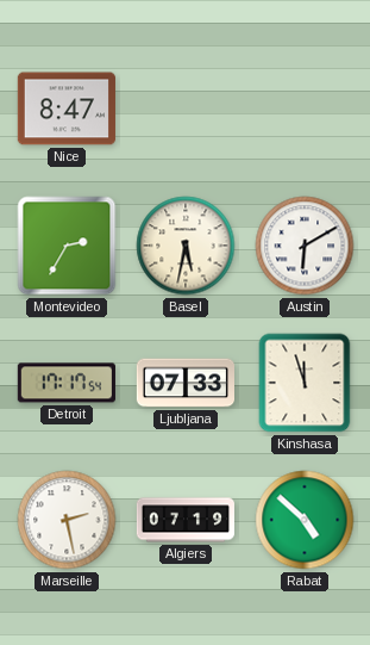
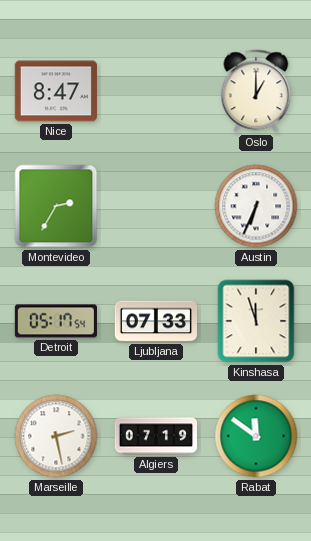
Oslo: none -> 1:00 (256, 91)
Basel: 5:32 -> none (186, 246)
Austin: 6:10 -> 6:34 (256, 206)
Detroit: 17:17 -> 05:17 (56, 321)
Rabat: 4:52 -> 11:51 (256, 436)
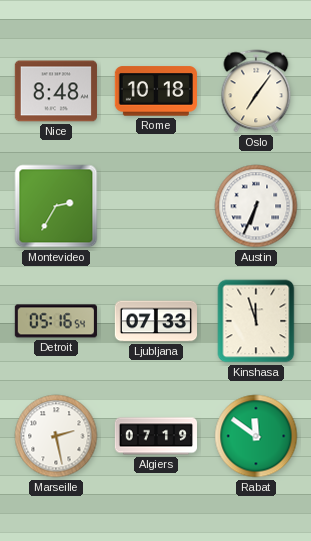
Nice: 8:47 -> 8:48 (56, 91)
Rome: none -> 10:18 (156, 91)
Oslo: 1:00 -> 7:06 (256, 91)
Detroit: 05:17 -> 05:16 (56, 321)
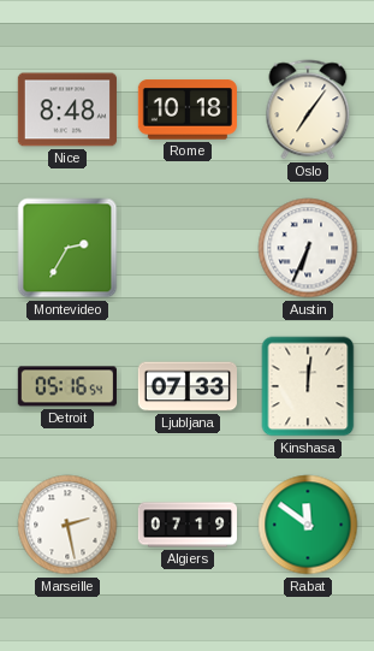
Kinshasa: 11:57 -> 12:01 (308, 386)
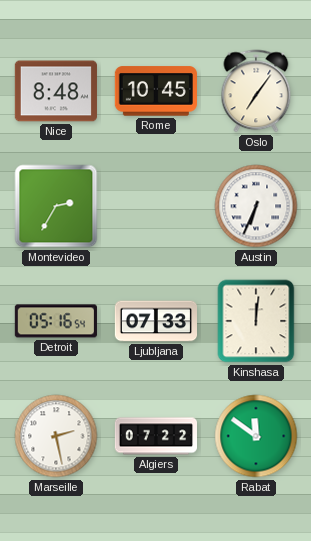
Rome: 10:18 -> 10:45 (156, 91)
Algiers: 07:19 -> 07:22 (155, 436)
